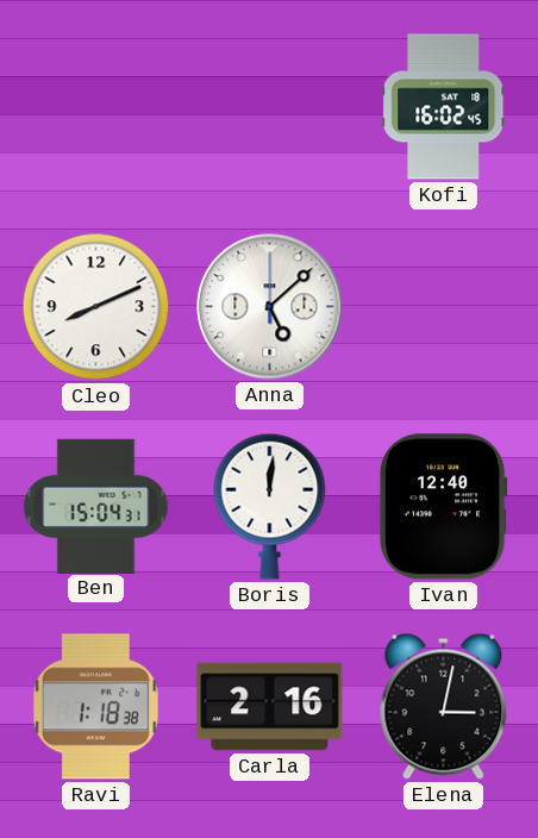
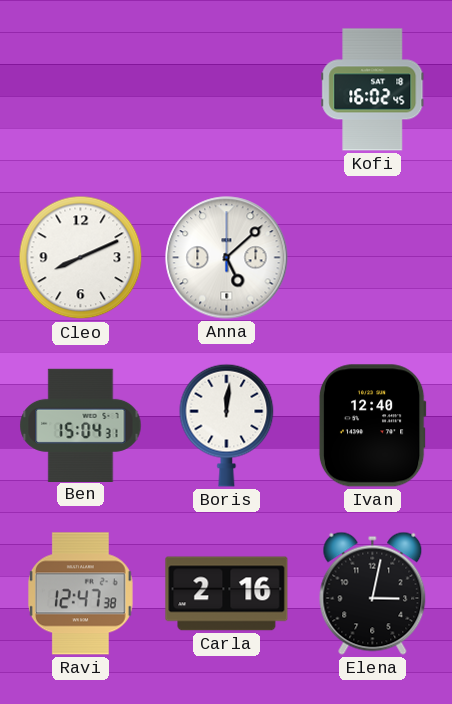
Ravi: 1:18 -> 12:47 (80, 594)
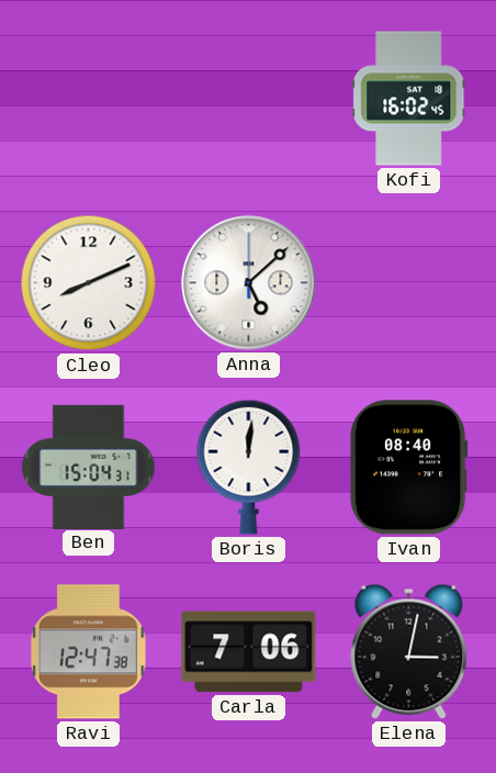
Ivan: 12:40 -> 08:40 (408, 468)
Carla: 2:16 -> 7:06 (249, 652)
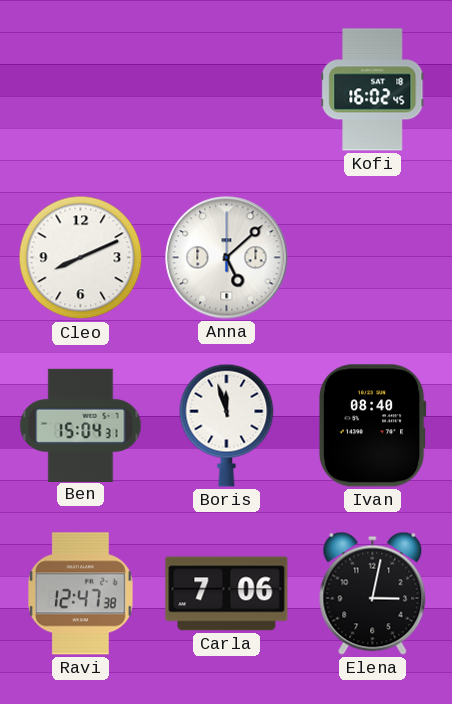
Boris: 12:01 -> 11:57 (227, 425)
